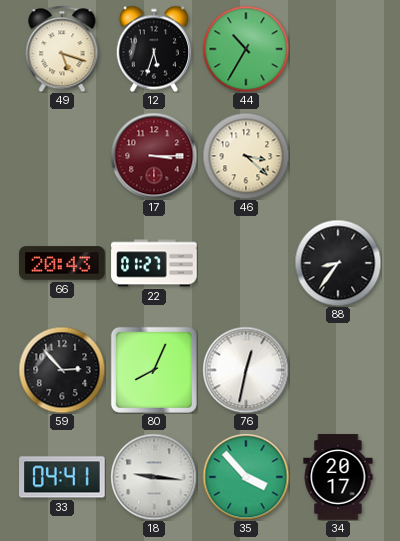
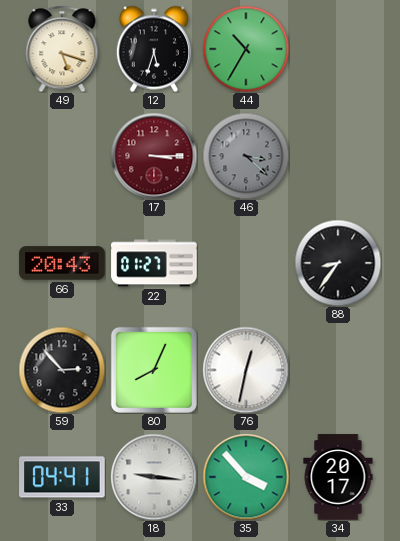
46 dial: cream -> grey (246, 156)
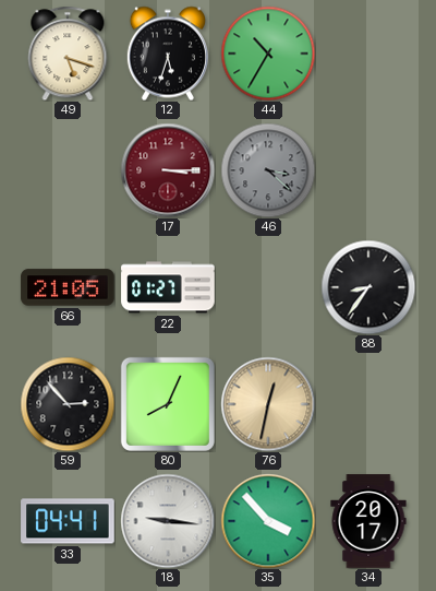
66: 20:43 -> 21:05 (68, 287)
76 dial: white -> champagne (268, 404)
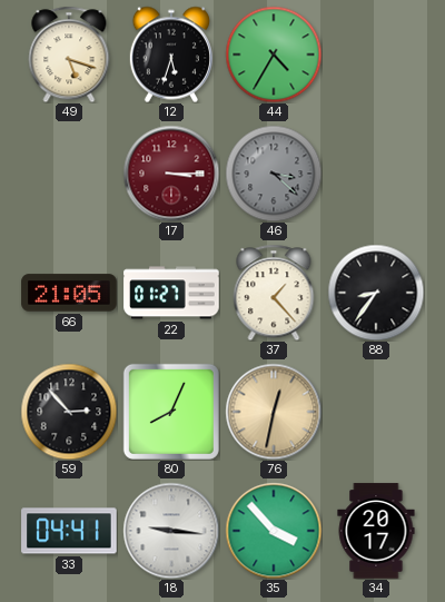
44: 10:35 -> 4:35 (274, 55)
37: none -> 1:23 (274, 293)
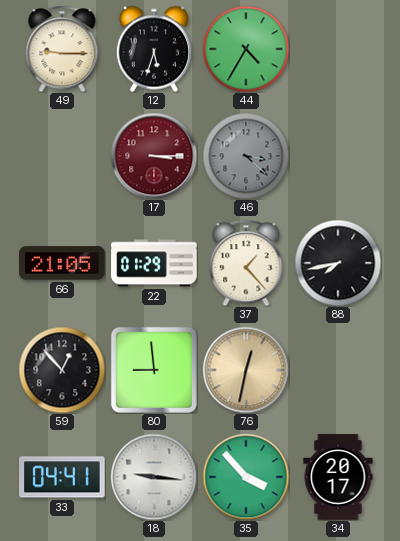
49: 5:18 -> 9:15 (62, 49)
22: 01:27 -> 01:29 (154, 263)
88: 8:36 -> 7:43 (338, 263)
59: 2:53 -> 12:53 (62, 370)
80: 8:04 -> 8:59 (154, 370)
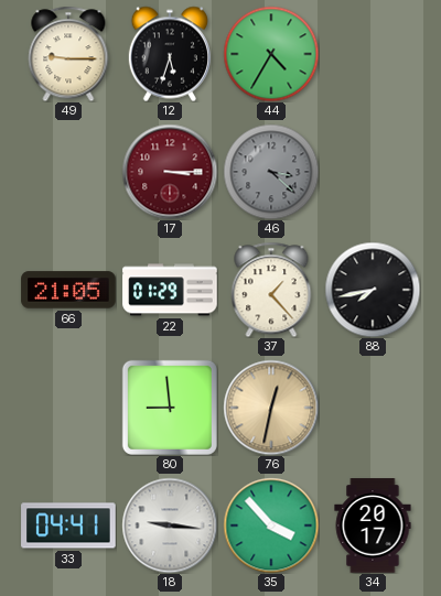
59: 12:53 -> none (62, 370)
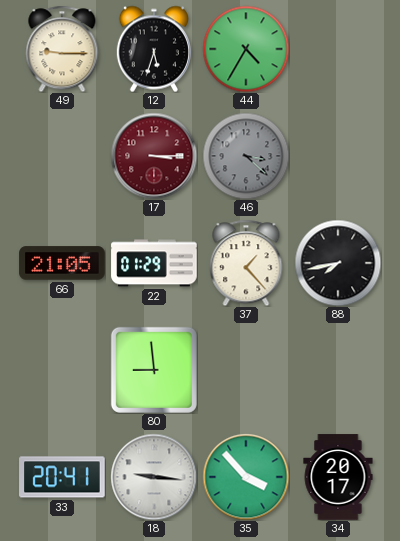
76: 12:32 -> none (271, 408)
33: 04:41 -> 20:41 (62, 477)
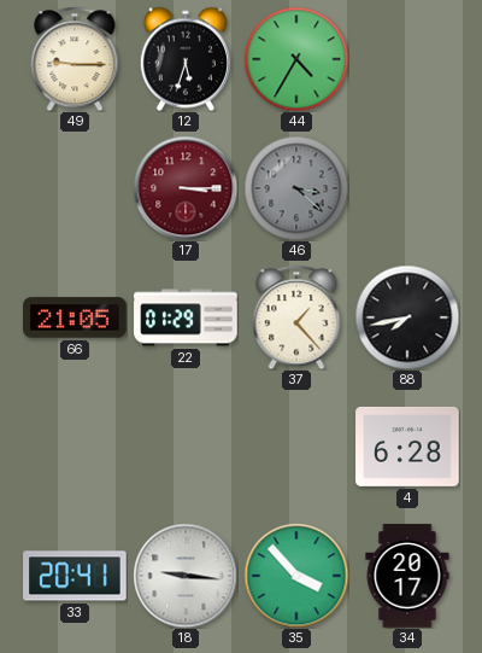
80: 8:59 -> none (154, 370)
4: none -> 6:28 (407, 447)
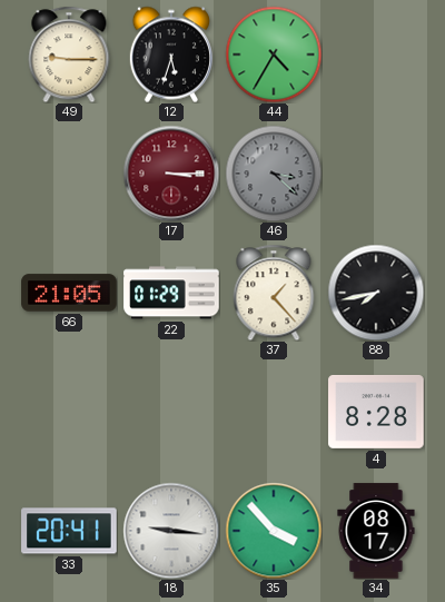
4: 6:28 -> 8:28 (376, 412)
34: 20:17 -> 08:17 (376, 531)
